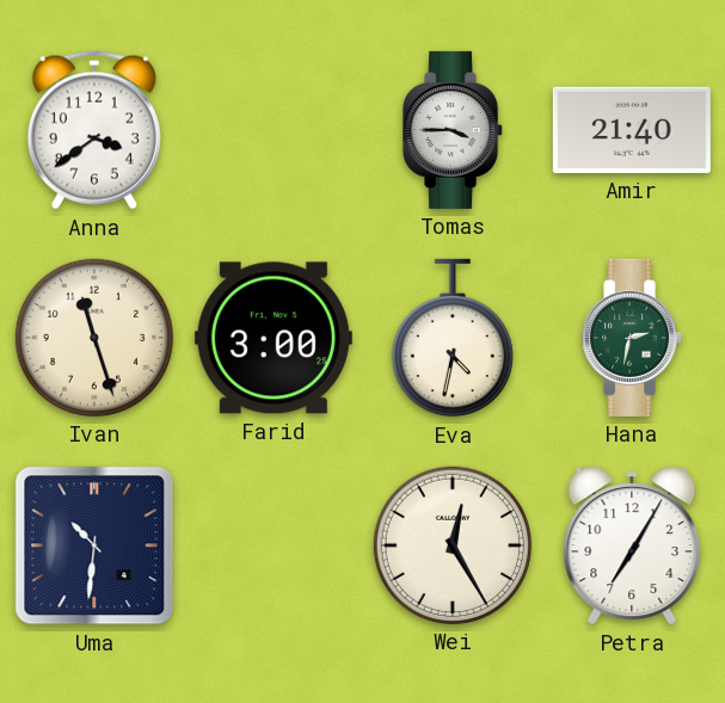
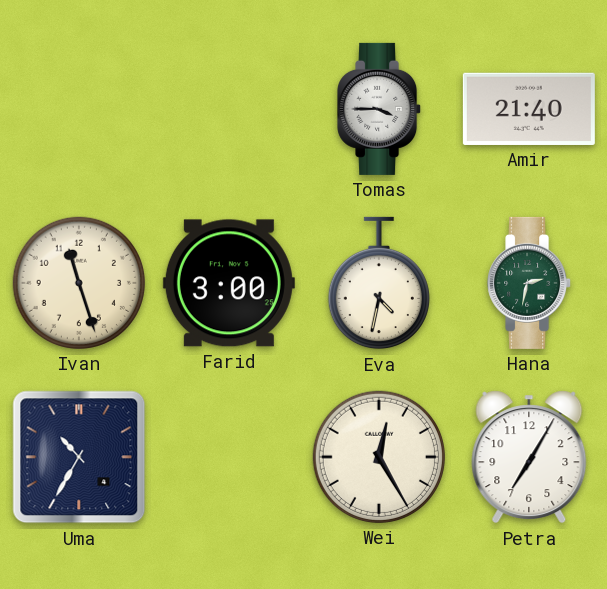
Anna: 3:39 -> none (94, 130)
Uma: 10:31 -> 10:35 (79, 457)
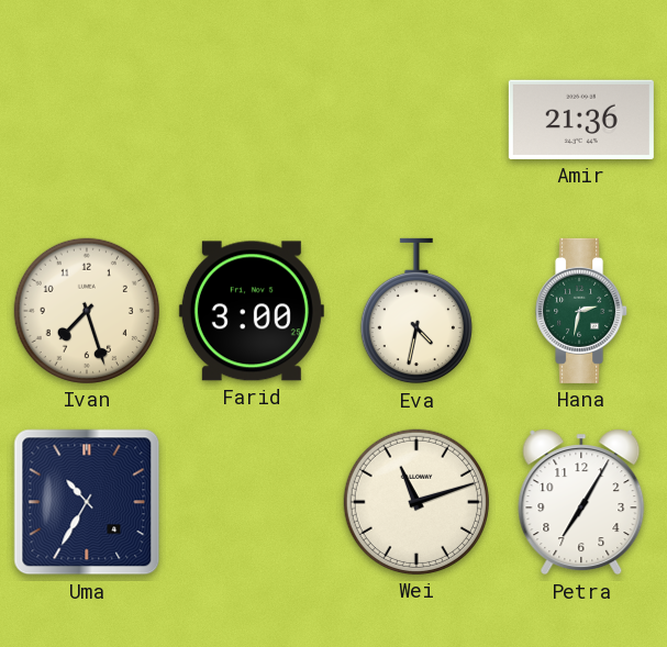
Tomas: 3:45 -> none (380, 109)
Amir: 21:40 -> 21:36 (581, 120)
Ivan: 11:27 -> 7:27 (87, 311)
Wei: 12:25 -> 11:12 (416, 502)
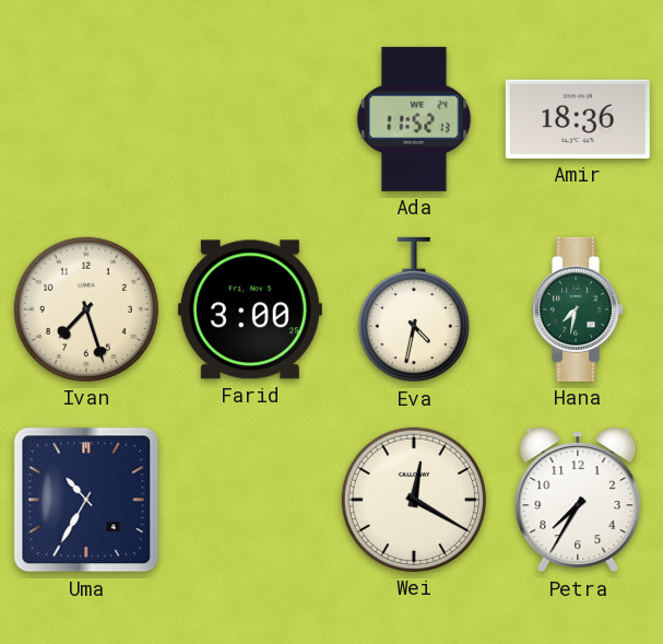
Ada: none -> 11:52 (414, 119)
Amir: 21:36 -> 18:36 (578, 119)
Hana: 2:32 -> 7:32 (579, 309)
Wei: 11:12 -> 12:20 (414, 500)
Petra: 7:05 -> 7:35 (578, 500)
